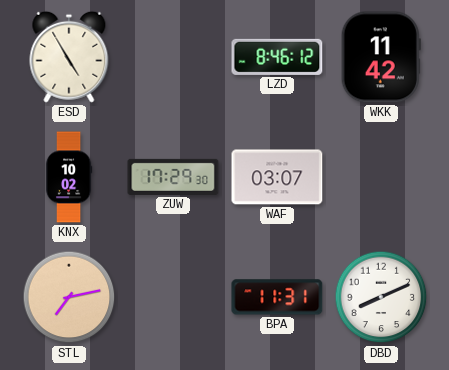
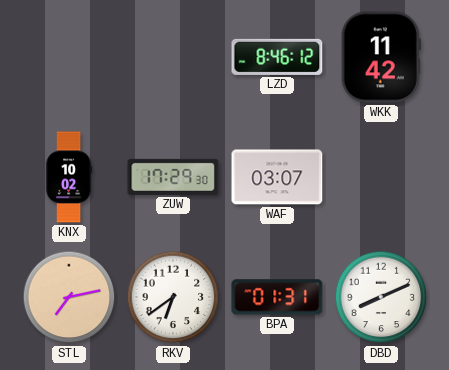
ESD: 4:55 -> none (69, 57)
RKV: none -> 6:39 (173, 297)
BPA: 11:31 -> 01:31 (277, 297)
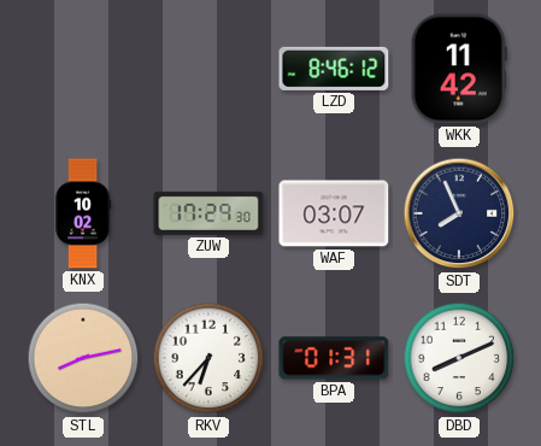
SDT: none -> 7:56 (459, 213)
STL: 7:13 -> 8:13 (83, 358)
RKV: 6:39 -> 6:37 (208, 358)
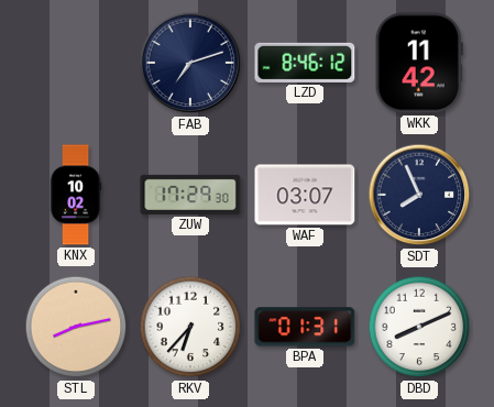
FAB: none -> 7:12 (190, 63)
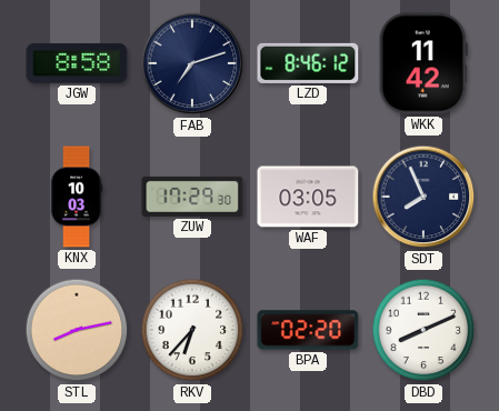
JGW: none -> 8:58 (77, 63)
KNX: 10:02 -> 10:03 (77, 197)
WAF: 03:07 -> 03:05 (308, 197)
BPA: 01:31 -> 02:20 (308, 330)
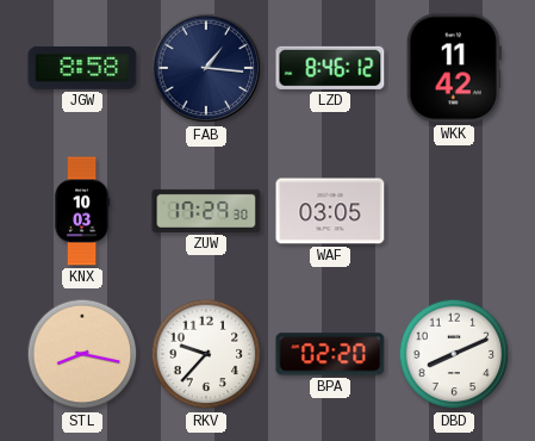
FAB: 7:12 -> 1:16 (206, 68)
SDT: 7:56 -> none (423, 197)
STL: 8:13 -> 8:17 (82, 354)
RKV: 6:37 -> 9:37 (206, 354)
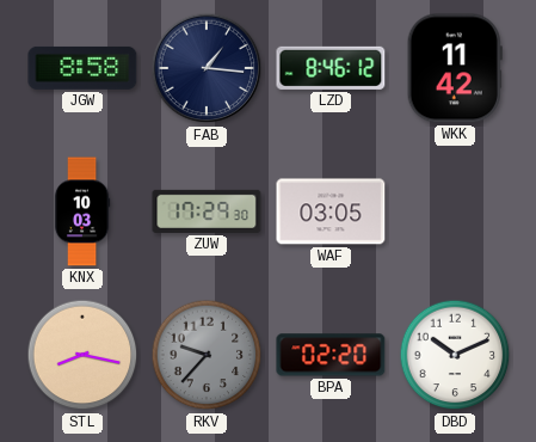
RKV dial: white -> grey (207, 355)
DBD: 8:11 -> 10:11 (455, 355)
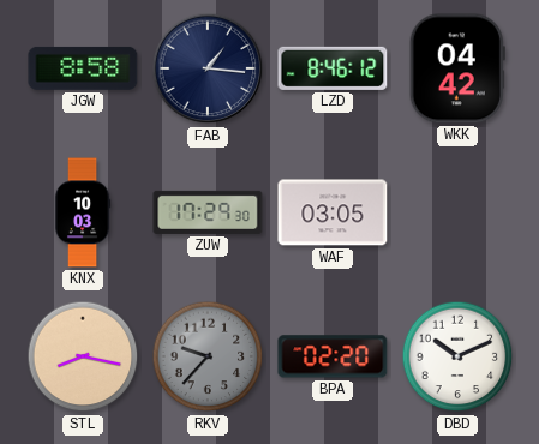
WKK: 11:42 -> 04:42 (457, 68)
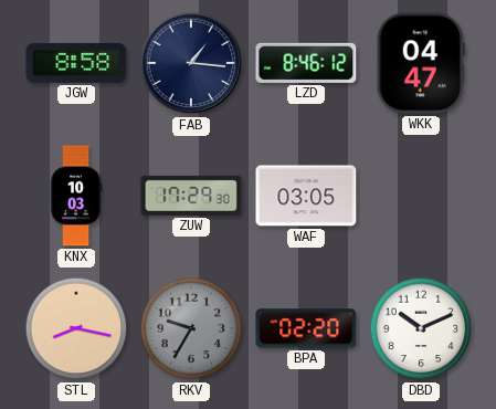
WKK: 04:42 -> 04:47 (421, 63)
RKV: 9:37 -> 9:35 (191, 328)
